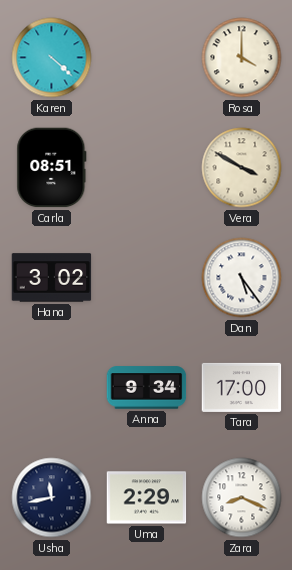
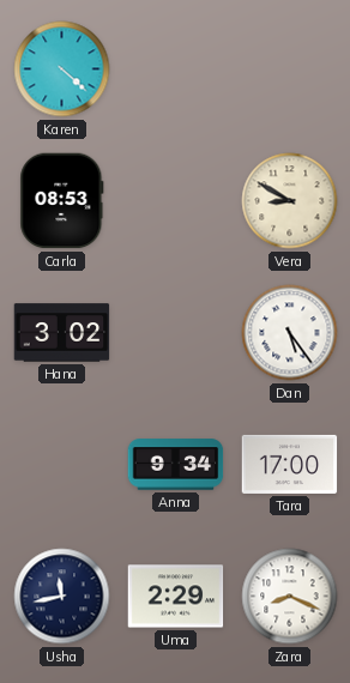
Rosa: 4:00 -> none (242, 58)
Carla: 08:51 -> 08:53 (62, 201)
Vera: 3:50 -> 8:50 (290, 201)
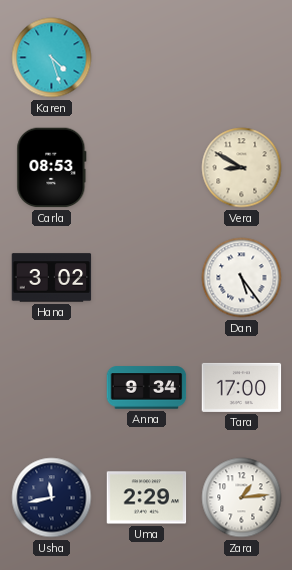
Karen: 4:22 -> 4:27 (52, 58)
Zara: 8:19 -> 1:14 (242, 498)
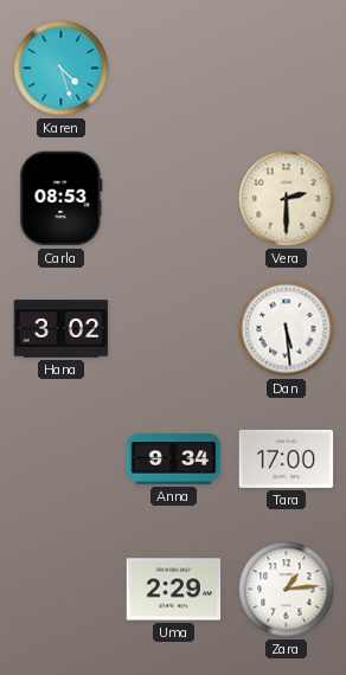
Vera: 8:50 -> 2:30 (287, 199)
Dan: 5:24 -> 5:29 (287, 329)
Usha: 11:43 -> none (52, 498)
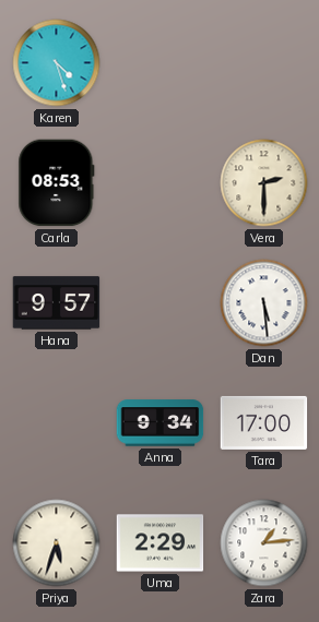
Hana: 3:02 -> 9:57 (57, 303)
Priya: none -> 5:33 (57, 543)
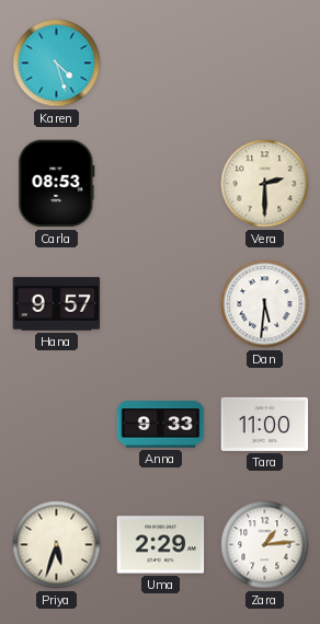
Dan: 5:29 -> 5:31 (265, 304)
Anna: 9:34 -> 9:33 (161, 425)
Tara: 17:00 -> 11:00 (265, 424)
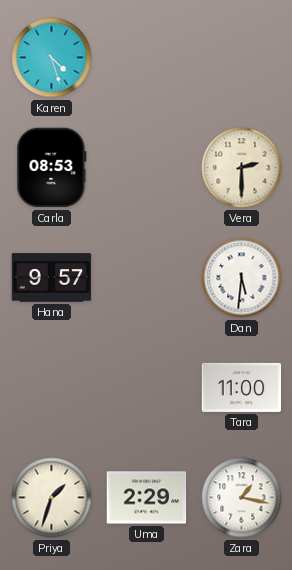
Anna: 9:33 -> none (161, 425)
Priya: 5:33 -> 1:33 (52, 498)
Zara: 1:14 -> 1:17 (242, 498)
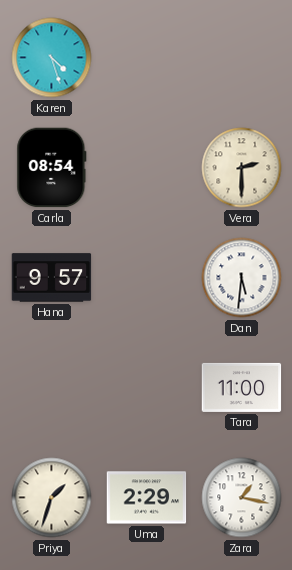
Carla: 08:53 -> 08:54 (52, 168)
